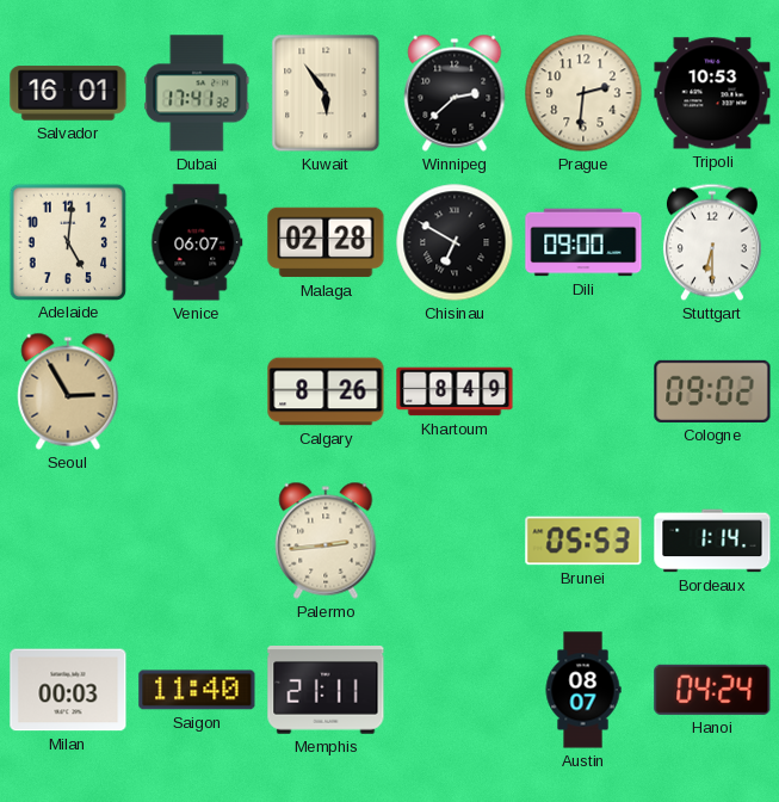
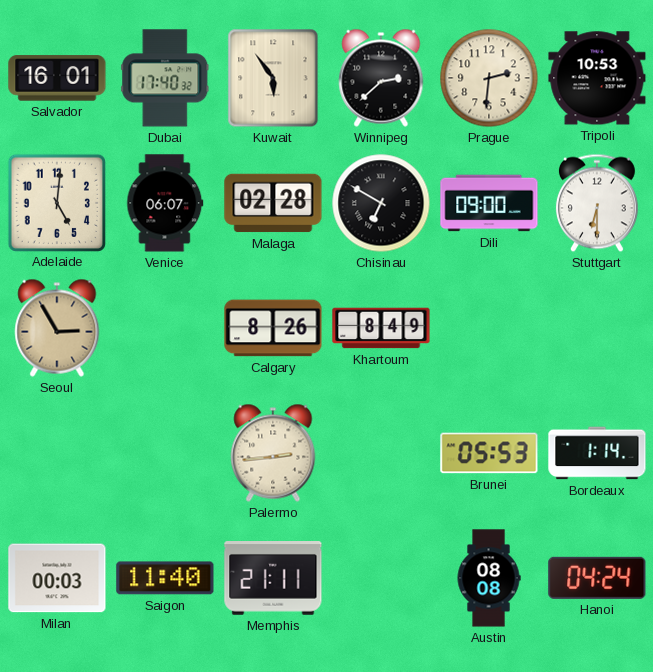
Dubai: 17:41 -> 17:40 (165, 78)
Cologne: 09:02 -> none (712, 391)
Austin: 08:07 -> 08:08 (489, 578)
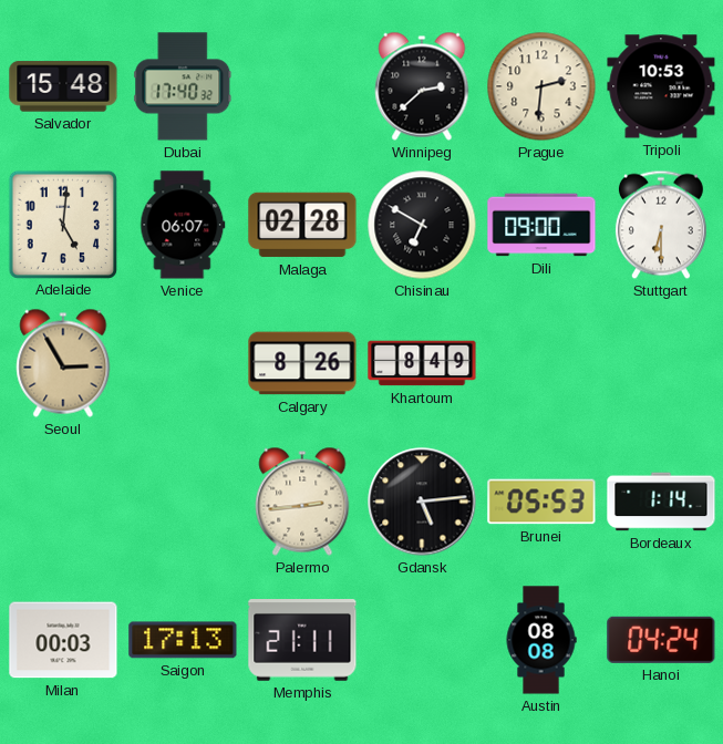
Salvador: 16:01 -> 15:48 (63, 86)
Kuwait: 5:54 -> none (273, 78)
Gdansk: none -> 5:14 (422, 502)
Saigon: 11:40 -> 17:13 (183, 640)
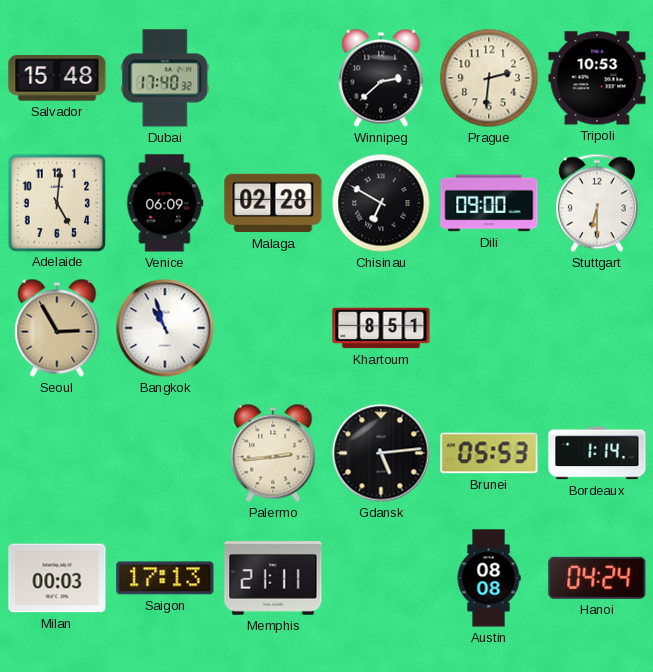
Venice: 06:07 -> 06:09 (165, 203)
Bangkok: none -> 10:57 (165, 328)
Calgary: 8:26 -> none (302, 363)
Khartoum: 8:49 -> 8:51 (381, 328)
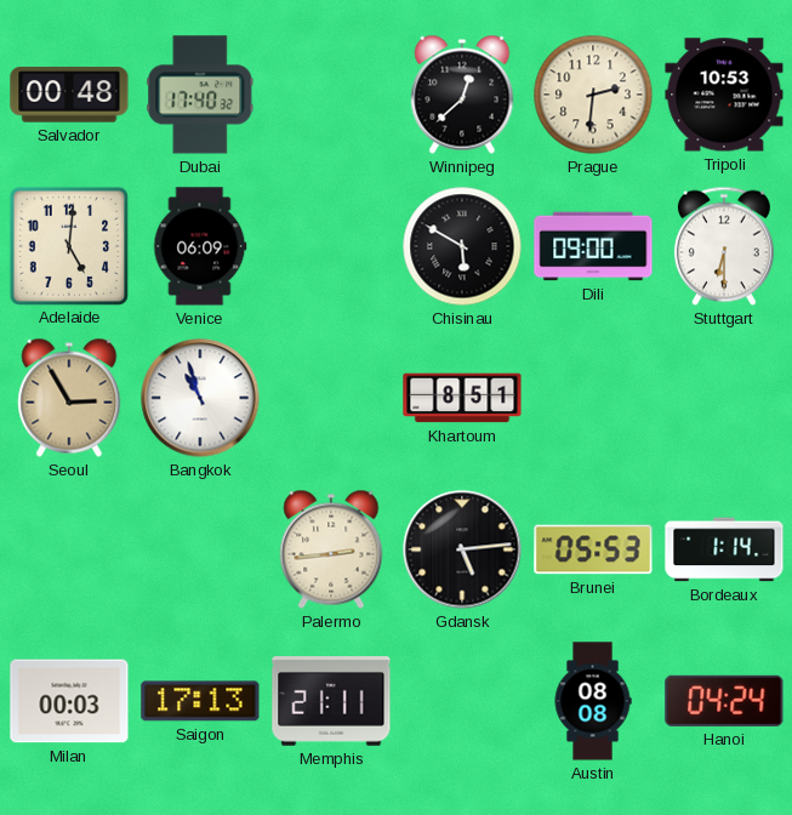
Salvador: 15:48 -> 00:48 (69, 95)
Winnipeg: 2:38 -> 12:38 (462, 95)
Malaga: 02:28 -> none (273, 203)
Chisinau: 6:50 -> 5:50 (462, 246)
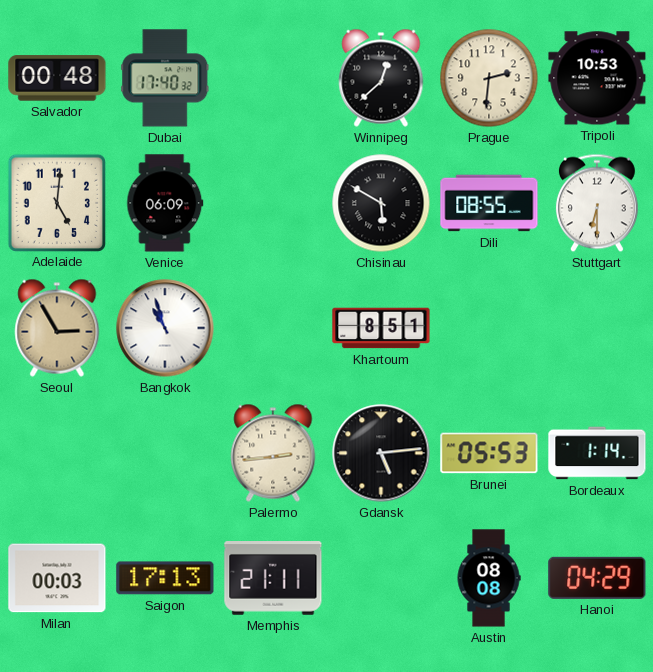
Dili: 09:00 -> 08:55 (489, 203)
Hanoi: 04:24 -> 04:29 (597, 578)
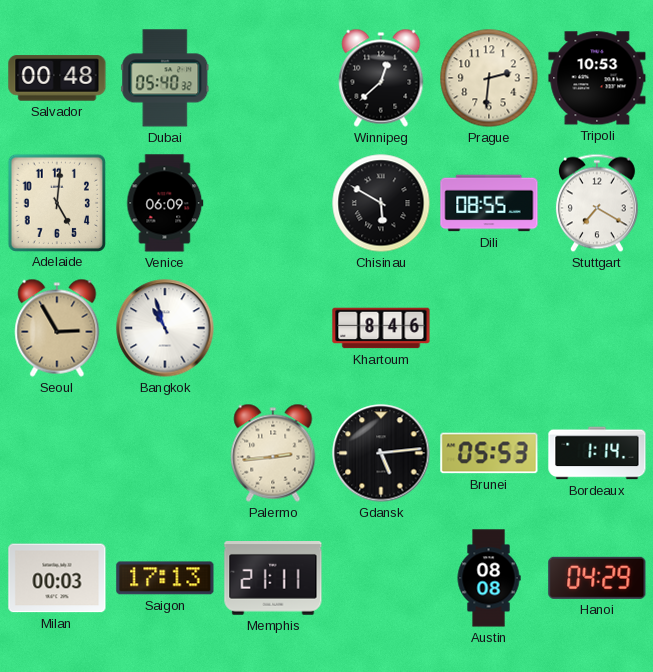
Dubai: 17:40 -> 05:40 (165, 78)
Stuttgart: 6:30 -> 7:20 (597, 203)
Khartoum: 8:51 -> 8:46 (381, 328)
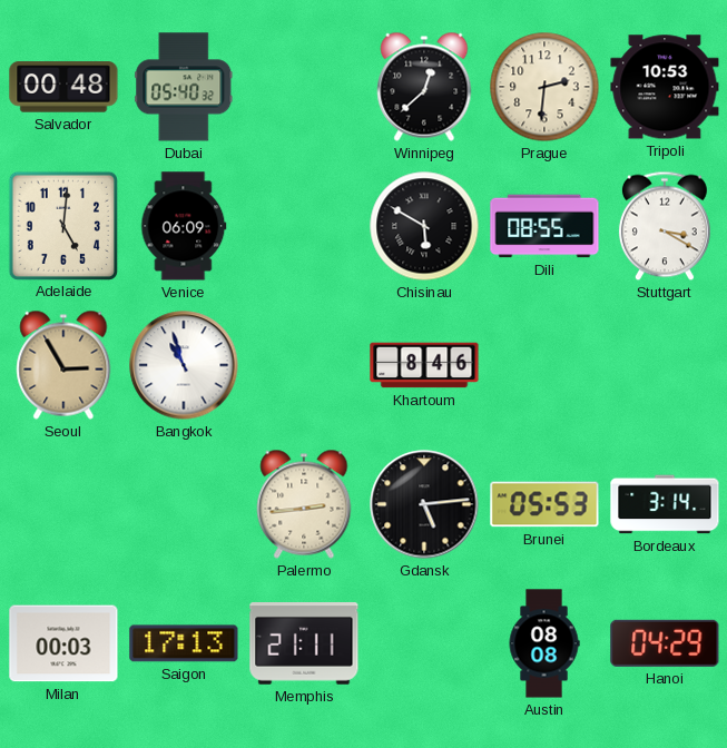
Stuttgart: 7:20 -> 3:20 (665, 226)
Bordeaux: 1:14 -> 3:14 (665, 504)
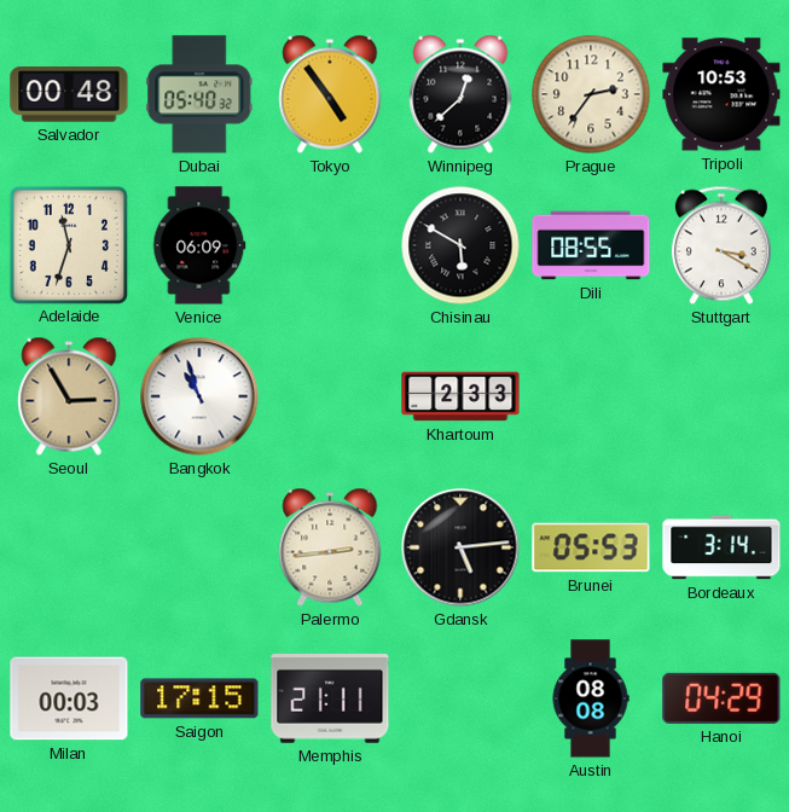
Tokyo: none -> 4:54 (330, 94)
Prague: 2:31 -> 2:36 (591, 94)
Adelaide: 5:01 -> 11:33 (68, 244)
Khartoum: 8:46 -> 2:33 (460, 396)
Saigon: 17:13 -> 17:15 (199, 698)
